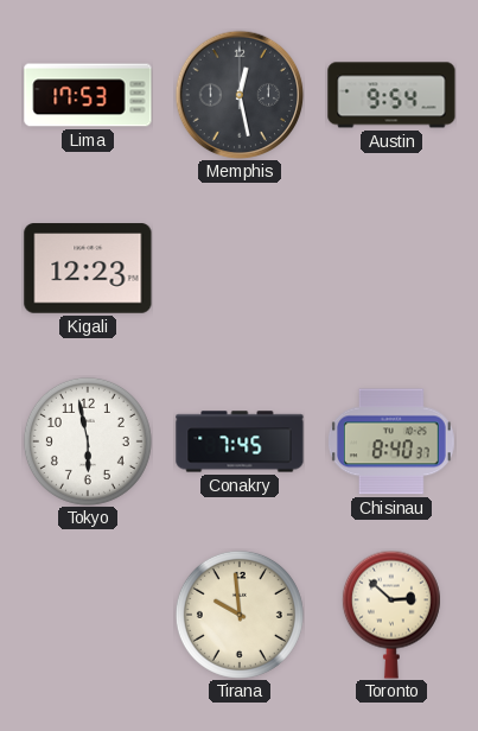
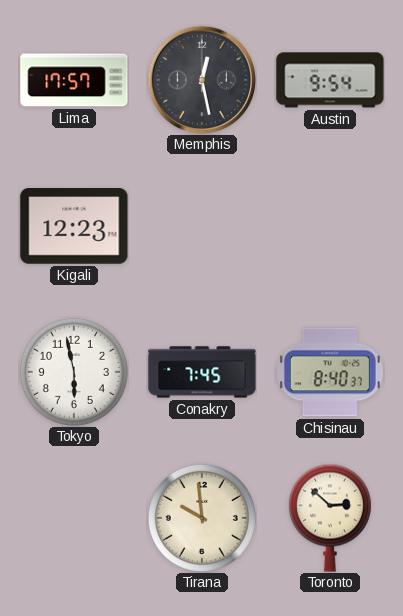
Lima: 17:53 -> 17:57 (74, 80)
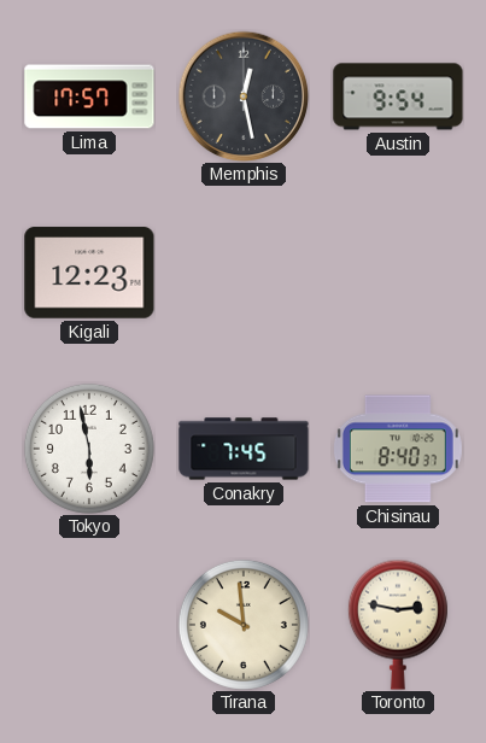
Toronto: 2:52 -> 2:47 (398, 625)
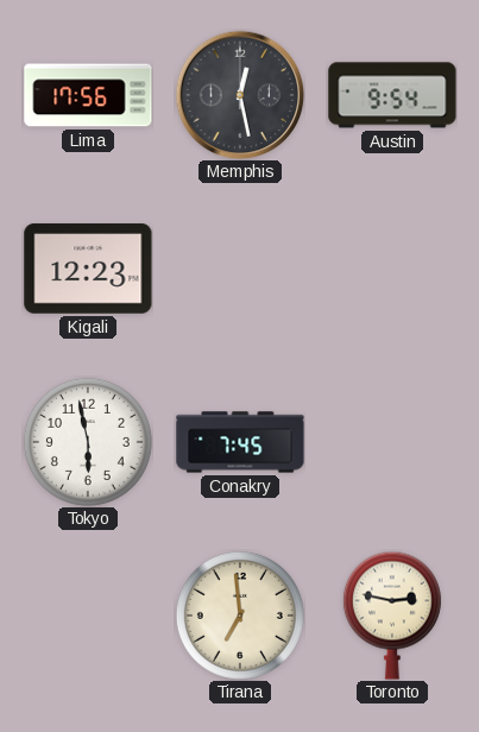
Lima: 17:57 -> 17:56 (88, 95)
Chisinau: 8:40 -> none (398, 449)
Tirana: 9:59 -> 6:59 (240, 616)
